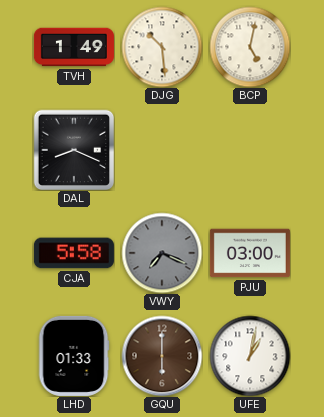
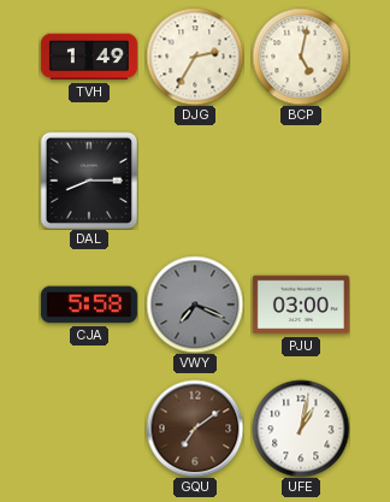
DJG: 10:29 -> 2:35 (195, 57)
DAL: 8:19 -> 8:15 (89, 181)
LHD: 01:33 -> none (74, 356)
GQU: 6:00 -> 7:09 (195, 429)
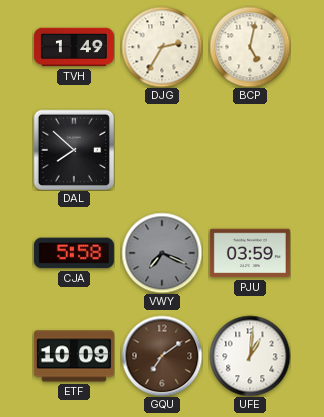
DAL: 8:15 -> 7:52 (74, 150)
PJU: 03:00 -> 03:59 (250, 253)
ETF: none -> 10:09 (74, 356)
UFE: 1:02 -> 1:01 (250, 356)
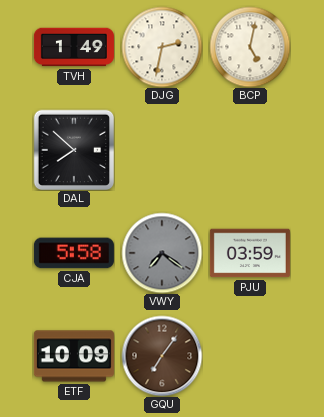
DJG: 2:35 -> 2:32 (162, 47)
VWY: 7:19 -> 7:21 (162, 253)
GQU: 7:09 -> 7:06 (162, 356)
UFE: 1:01 -> none (250, 356)
